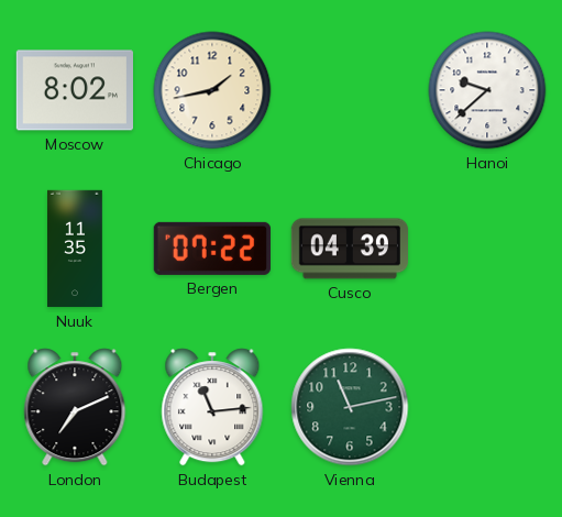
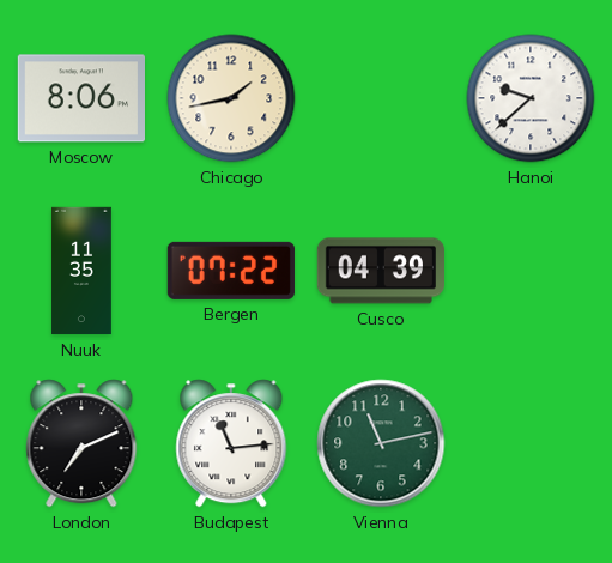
Moscow: 8:02 -> 8:06 (80, 98)
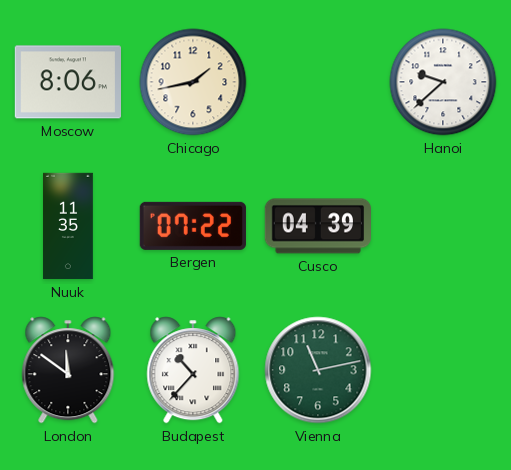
London: 7:11 -> 11:51 (68, 370)
Budapest: 11:14 -> 10:37 (193, 370)
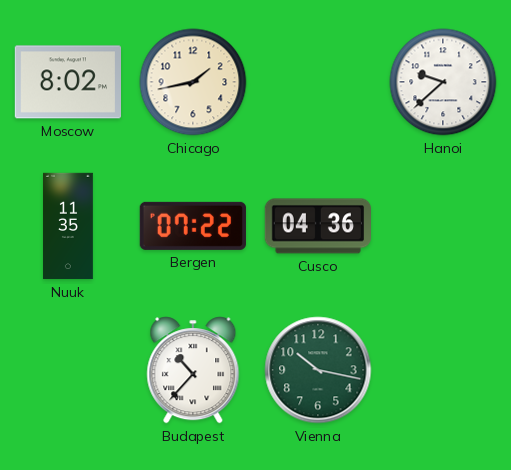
Moscow: 8:06 -> 8:02 (67, 82)
Cusco: 04:39 -> 04:36 (317, 226)
London: 11:51 -> none (68, 370)
Vienna: 11:13 -> 10:17 (318, 370)
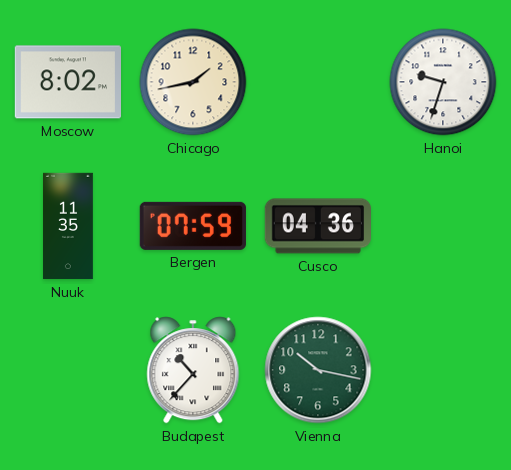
Hanoi: 9:38 -> 9:33 (443, 82)
Bergen: 07:22 -> 07:59 (193, 226)
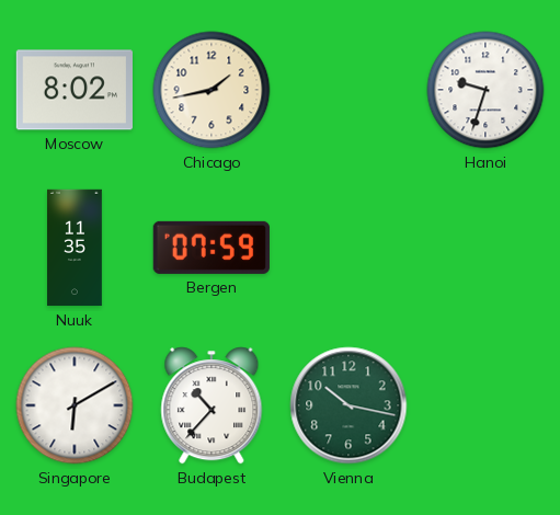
Cusco: 04:36 -> none (317, 226)
Singapore: none -> 6:10 (75, 405)
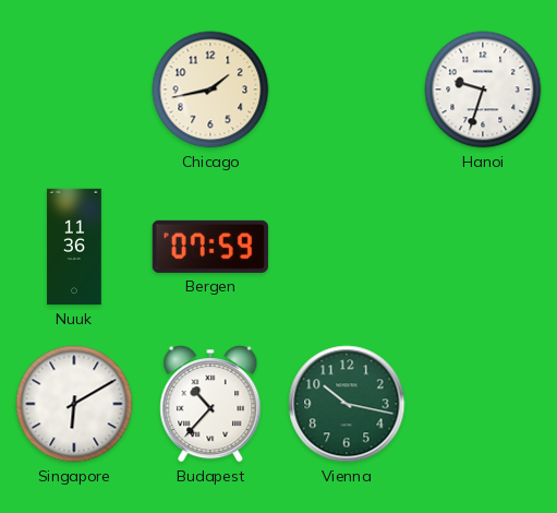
Moscow: 8:02 -> none (73, 90)
Nuuk: 11:35 -> 11:36 (75, 247)
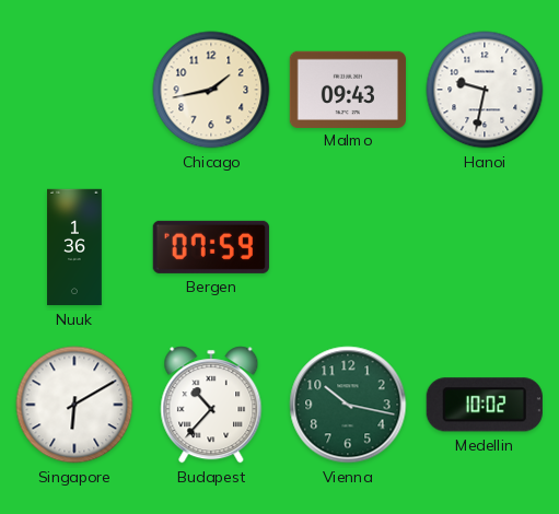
Malmo: none -> 09:43 (347, 89)
Hanoi: 9:33 -> 9:32 (485, 90)
Nuuk: 11:36 -> 1:36 (75, 247)
Medellin: none -> 10:02 (485, 405)
